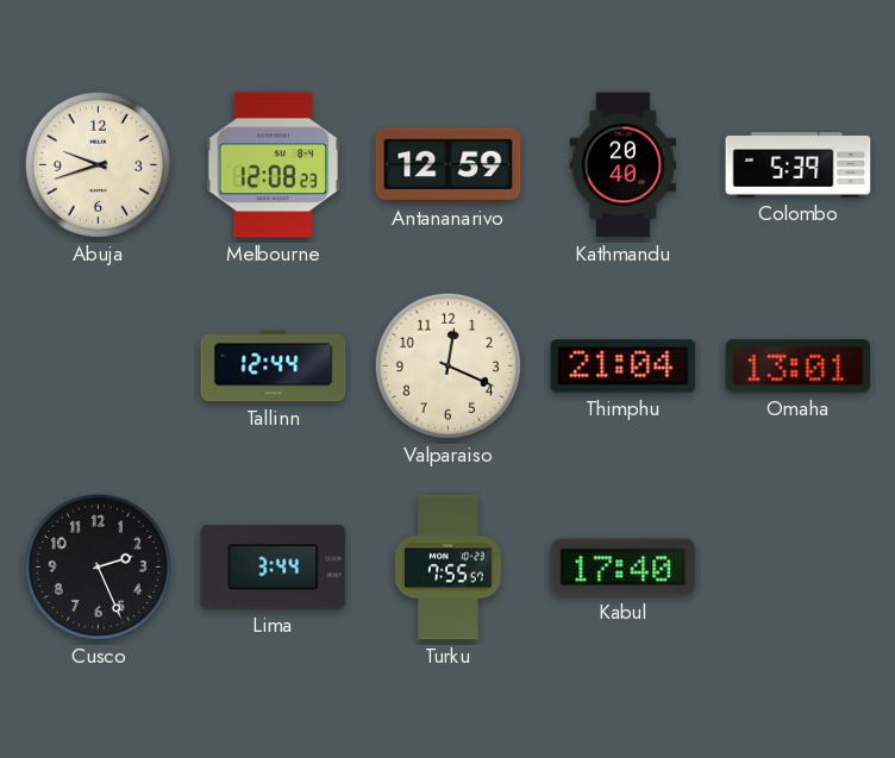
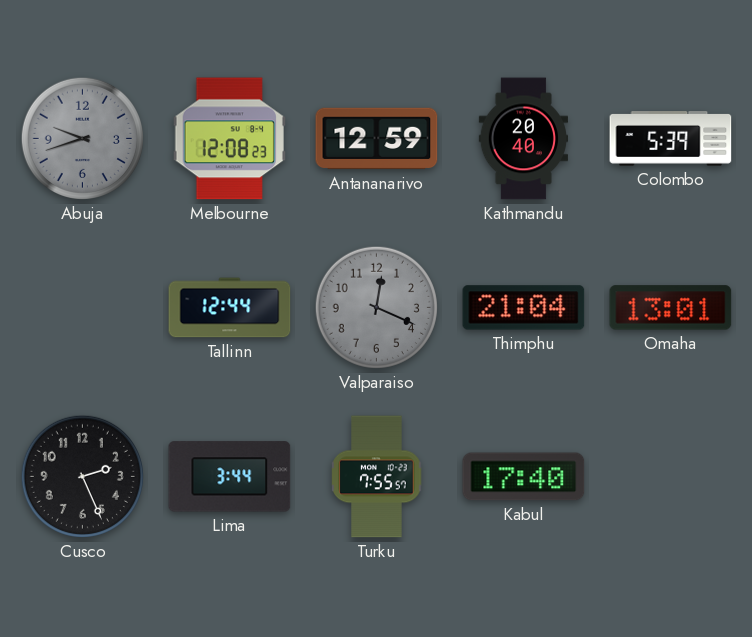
Abuja dial: cream -> grey (82, 138)
Valparaiso dial: cream -> grey (376, 307)
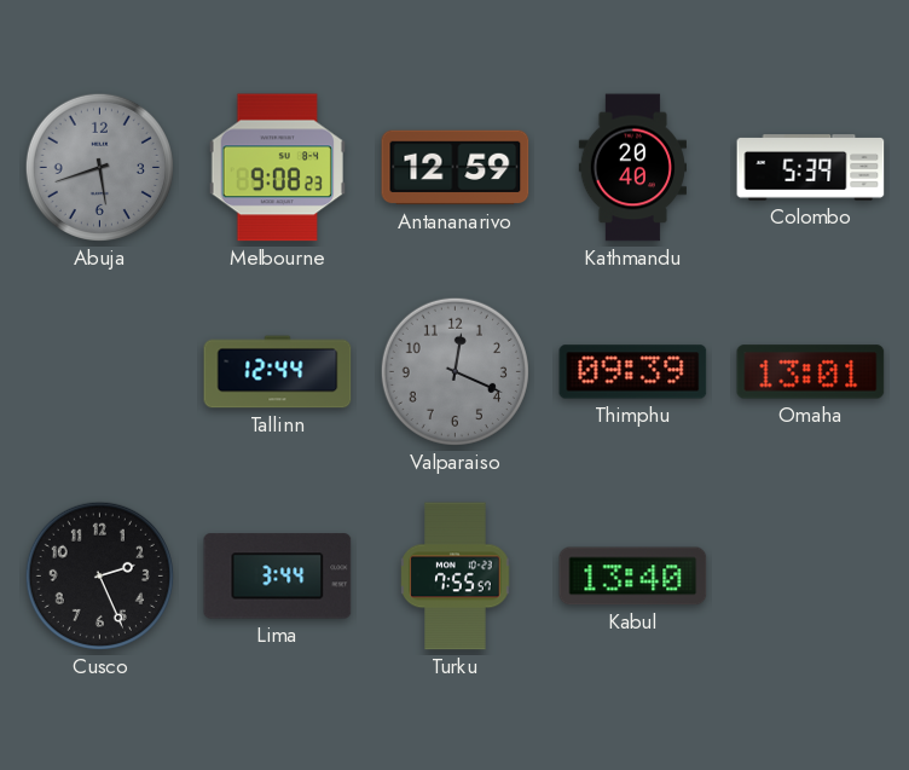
Abuja: 9:42 -> 5:42 (99, 167)
Melbourne: 12:08 -> 9:08 (277, 168)
Thimphu: 21:04 -> 09:39 (633, 372)
Kabul: 17:40 -> 13:40 (633, 577)
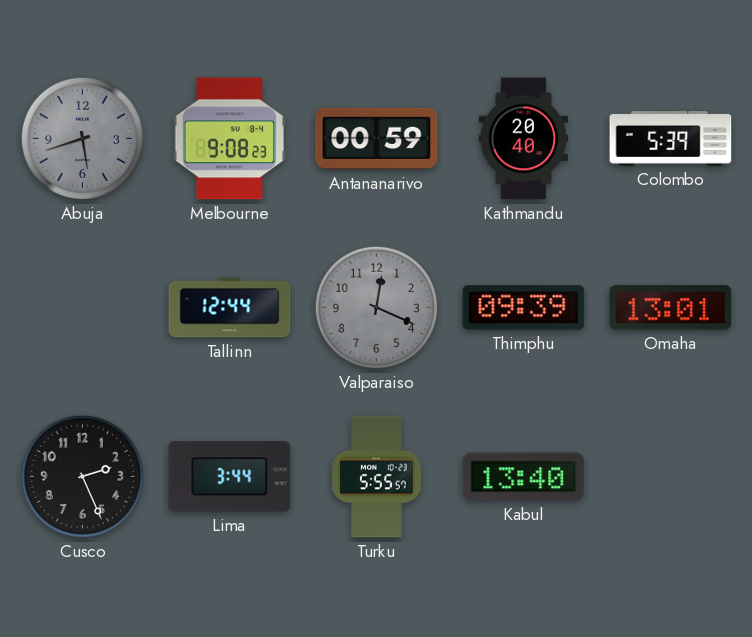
Antananarivo: 12:59 -> 00:59 (377, 139)
Turku: 7:55 -> 5:55 (377, 477)
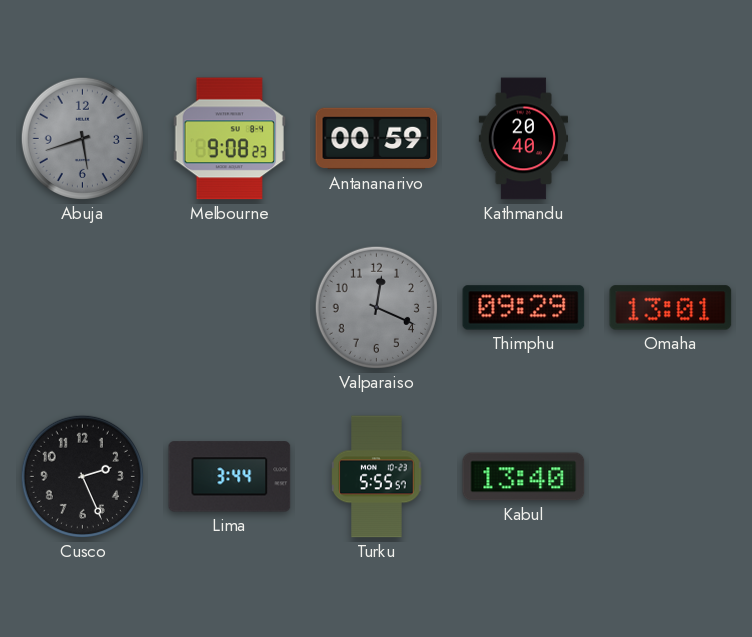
Colombo: 5:39 -> none (671, 139)
Tallinn: 12:44 -> none (230, 308)
Thimphu: 09:39 -> 09:29 (524, 308)
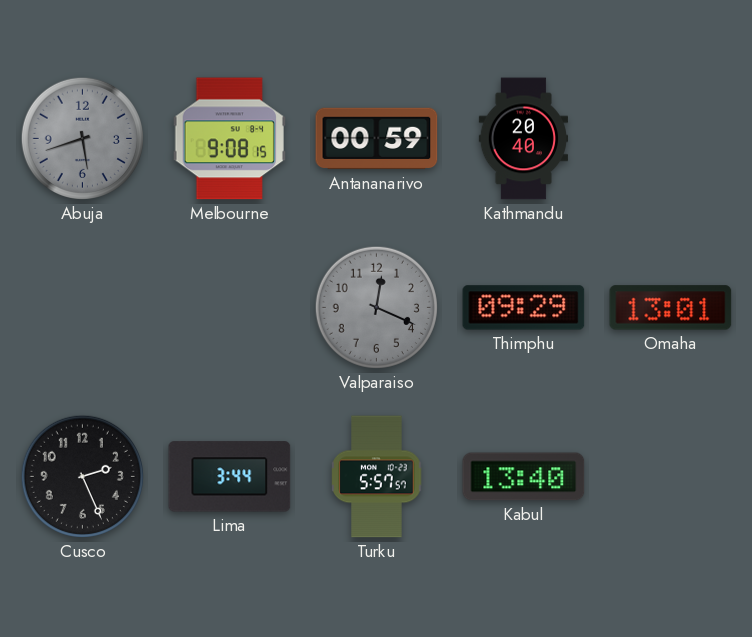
Melbourne: 9:08:23 -> 9:08:15 (229, 139)
Turku: 5:55 -> 5:57 (377, 477)
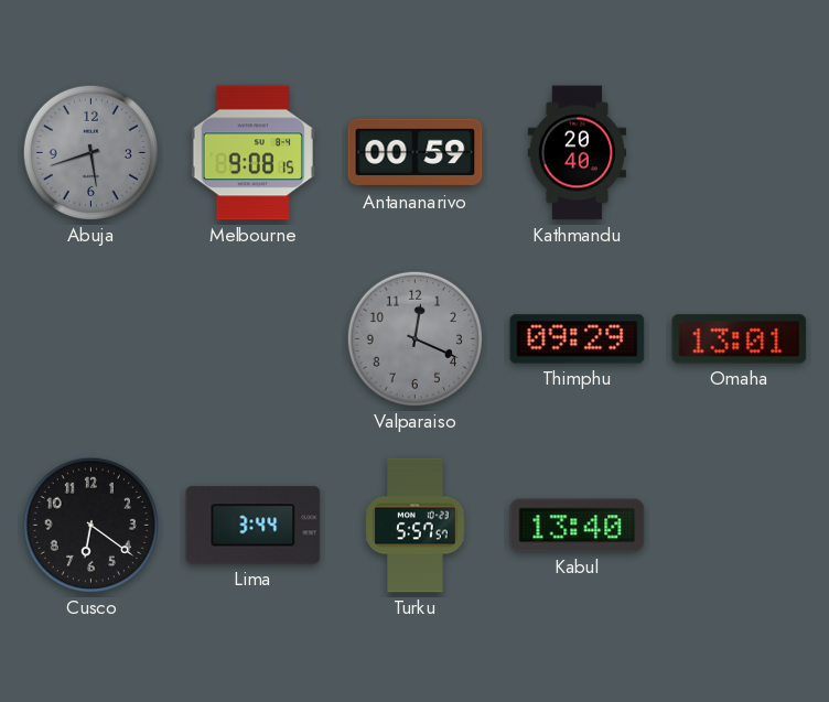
Cusco: 2:26 -> 6:21 (90, 525)
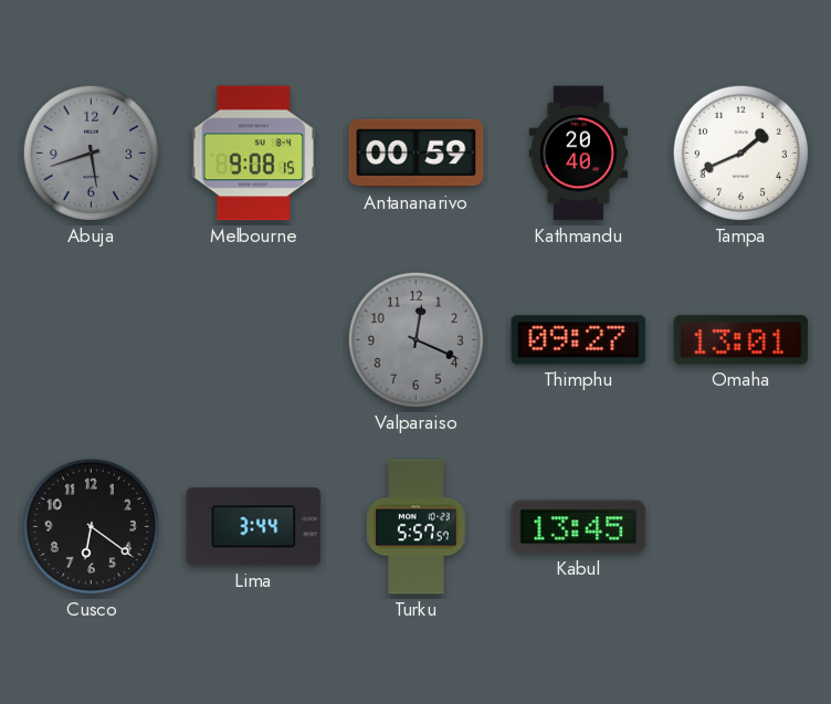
Tampa: none -> 1:41 (740, 153)
Thimphu: 09:29 -> 09:27 (579, 340)
Kabul: 13:40 -> 13:45 (579, 527)
